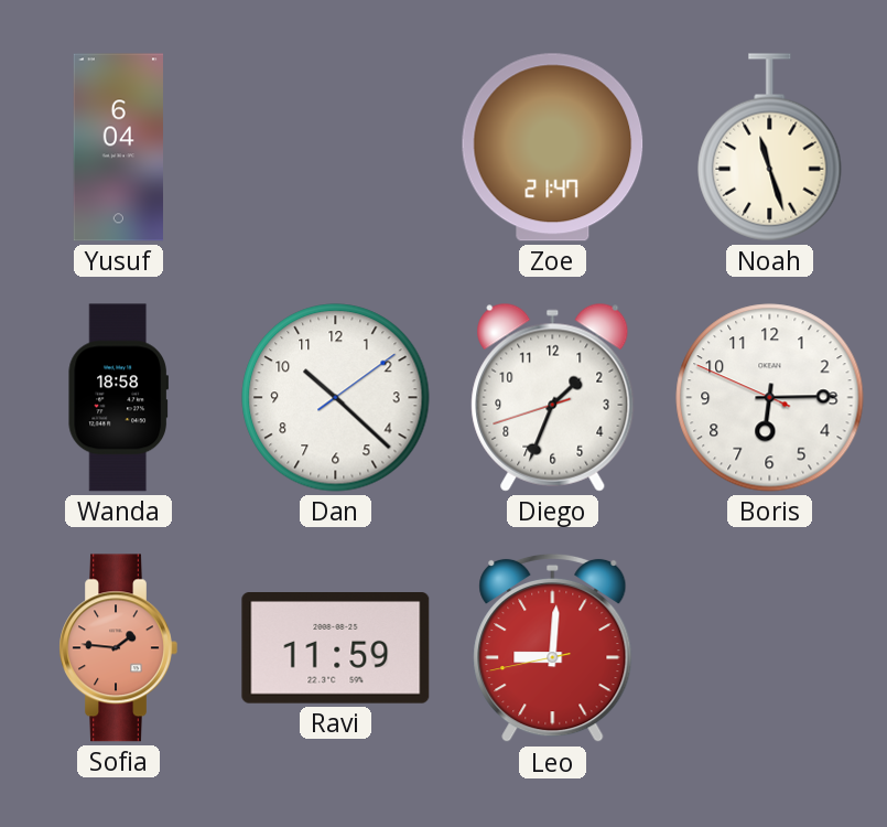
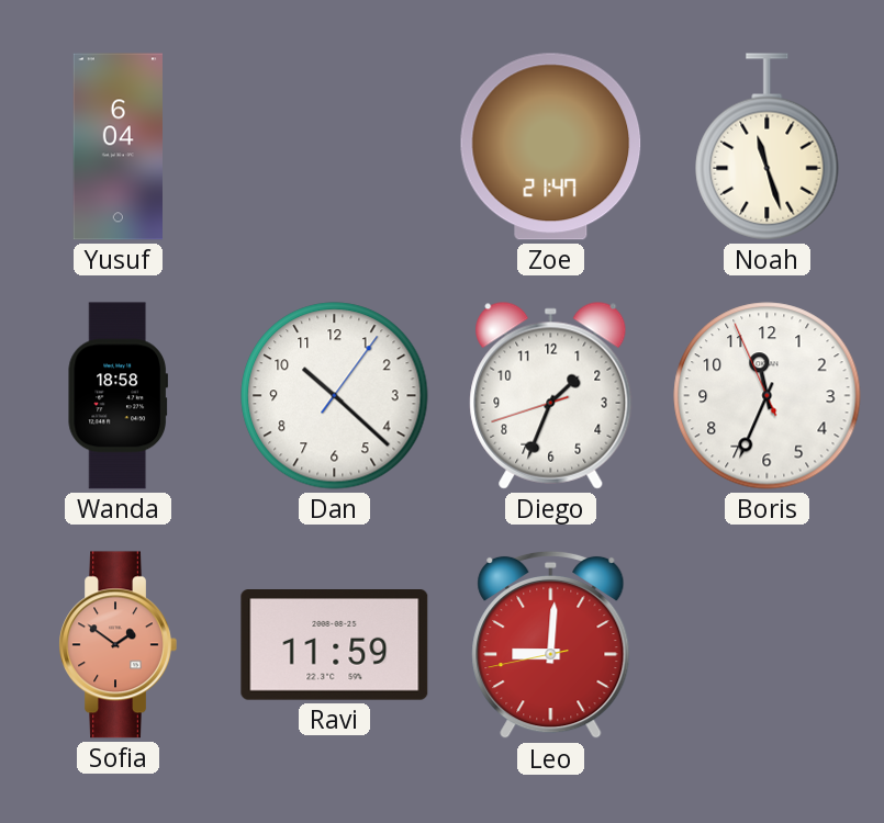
Dan: 10:22:09 -> 10:22:06 (335, 396)
Boris: 6:14 -> 11:33 (768, 396)
Sofia: 1:46 -> 1:51 (118, 645)
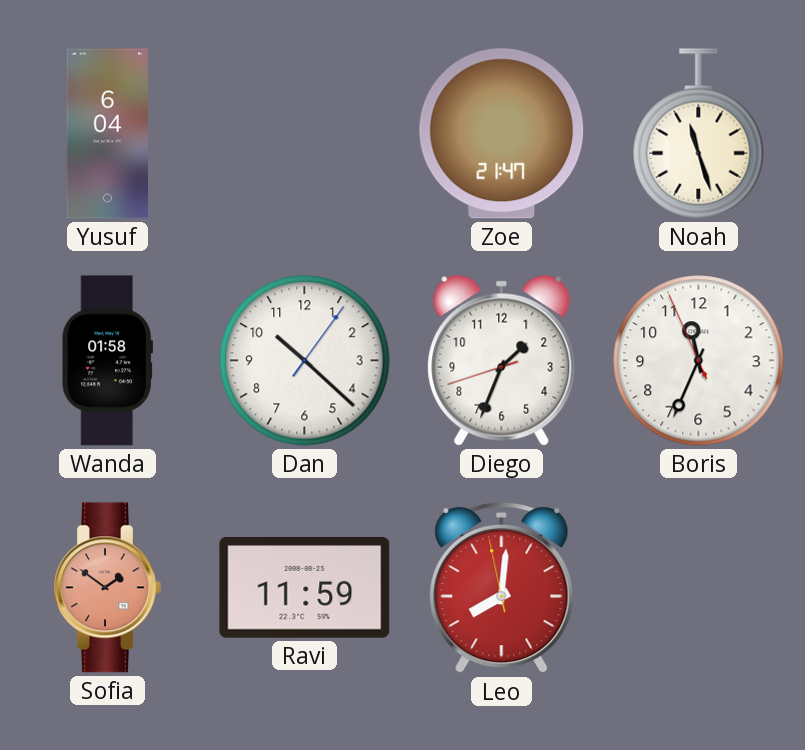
Wanda: 18:58 -> 01:58 (107, 361)
Leo: 9:00 -> 8:00 (502, 588)
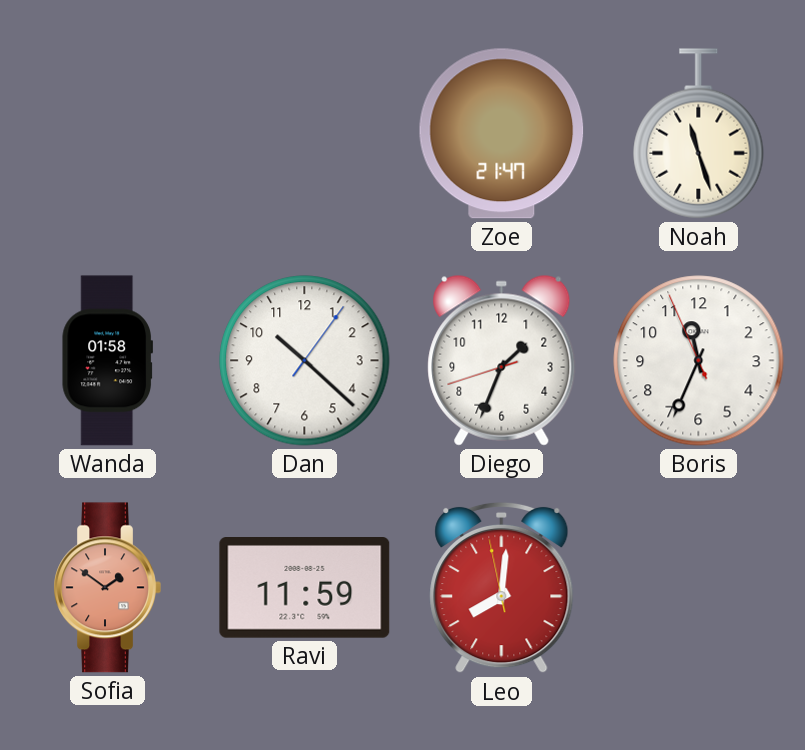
Yusuf: 6:04 -> none (107, 134)
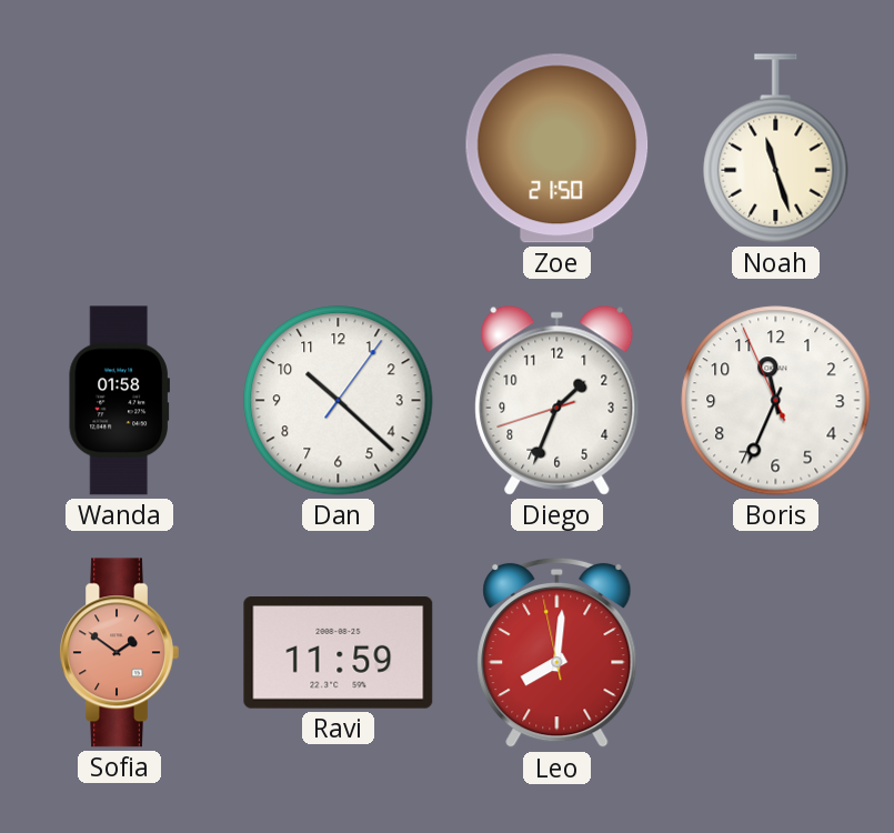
Zoe: 21:47 -> 21:50 (558, 149)
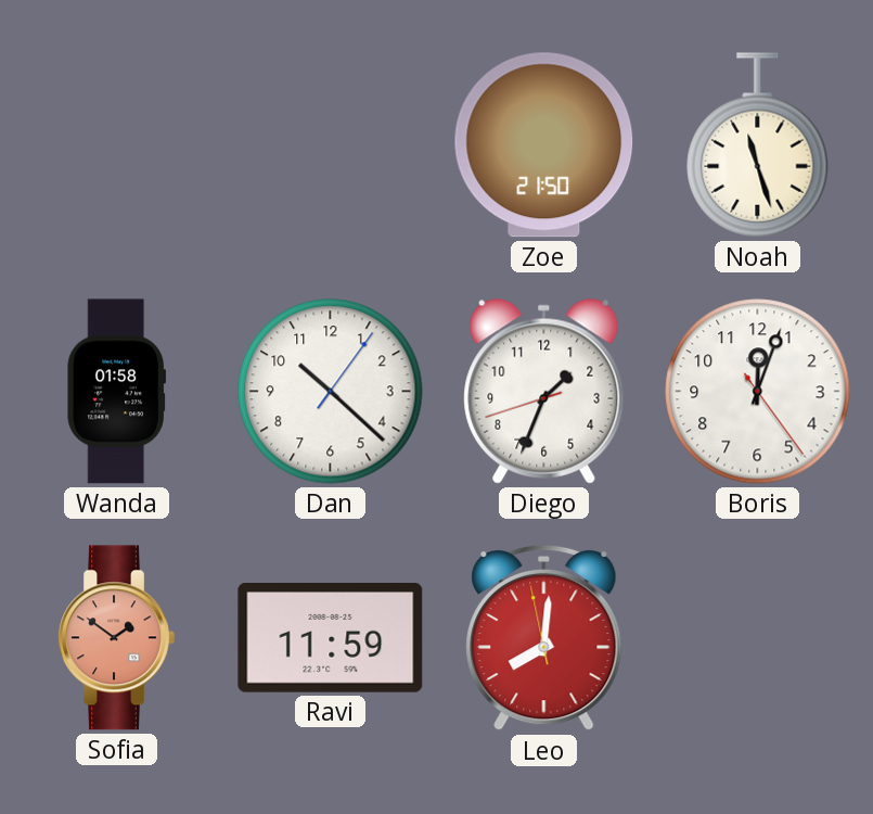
Boris: 11:33 -> 12:03 (758, 392)
